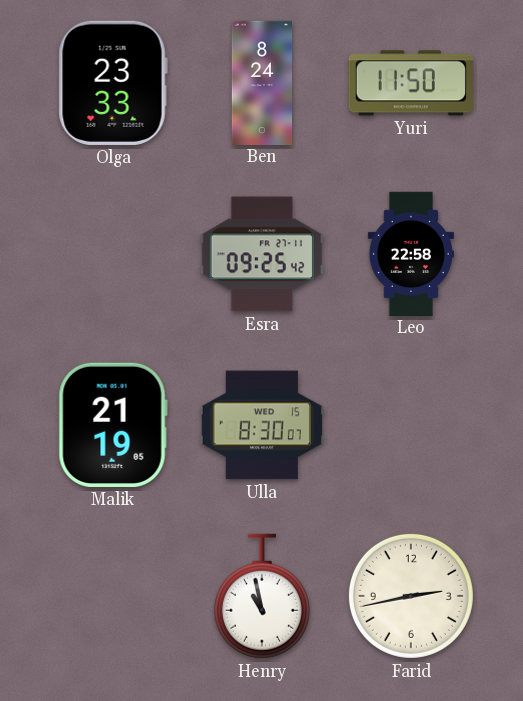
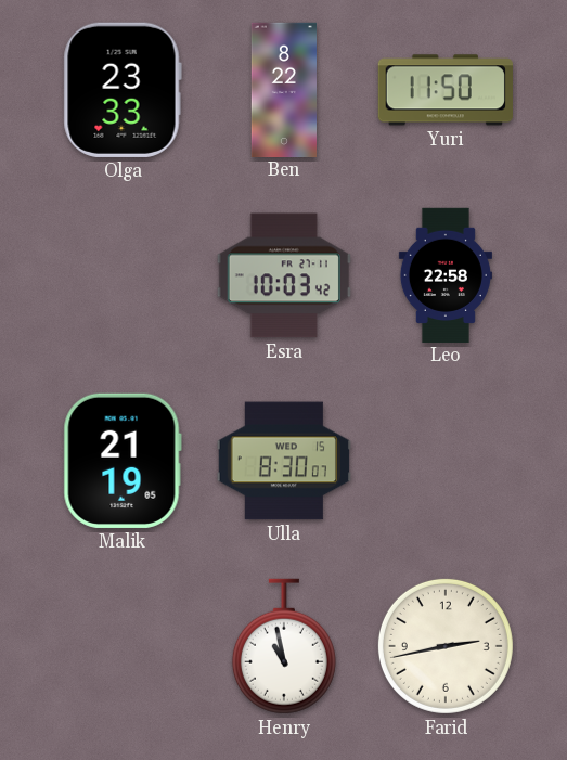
Ben: 8:24 -> 8:22 (283, 89)
Esra: 09:25 -> 10:03 (284, 275)
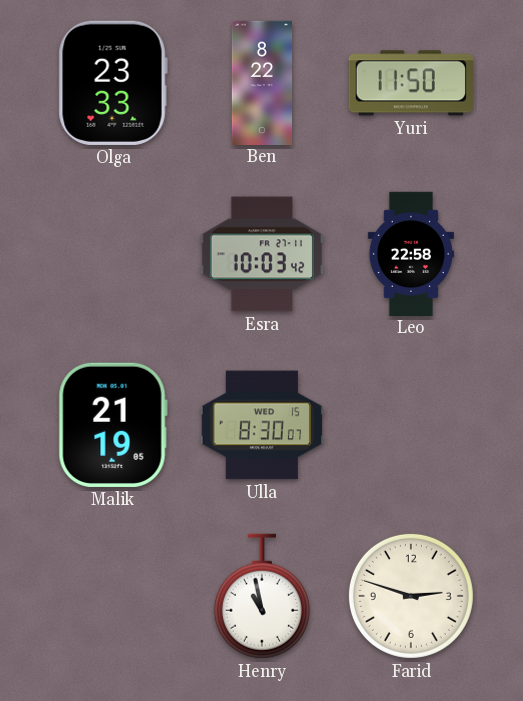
Farid: 2:43 -> 2:48 (411, 596)
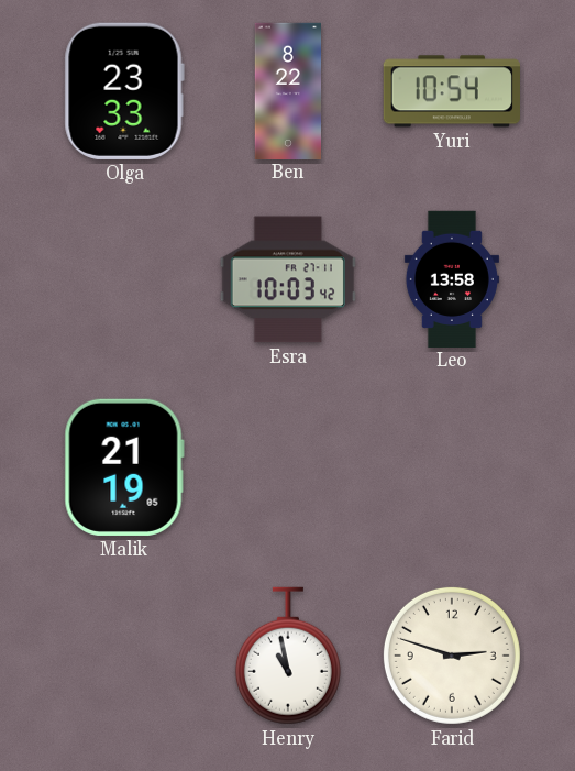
Yuri: 11:50 -> 10:54 (452, 91)
Leo: 22:58 -> 13:58 (452, 278)
Ulla: 8:30 -> none (261, 425)
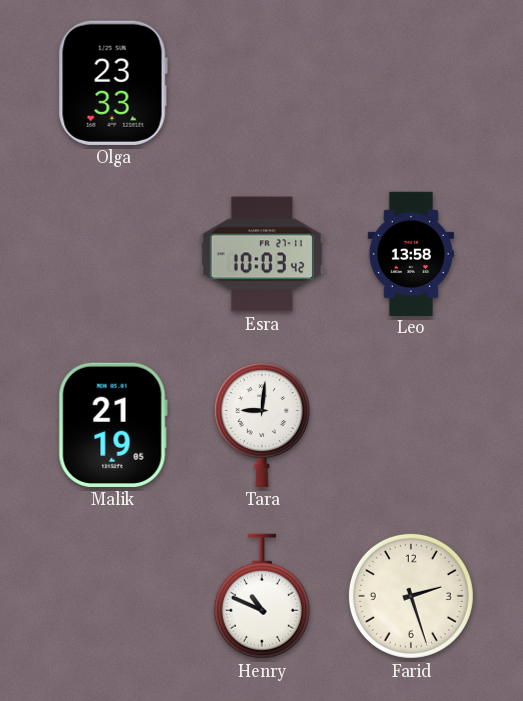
Ben: 8:22 -> none (287, 90)
Yuri: 10:54 -> none (452, 91)
Tara: none -> 9:01 (262, 425)
Henry: 10:58 -> 10:49 (262, 596)
Farid: 2:48 -> 2:27 (411, 596)
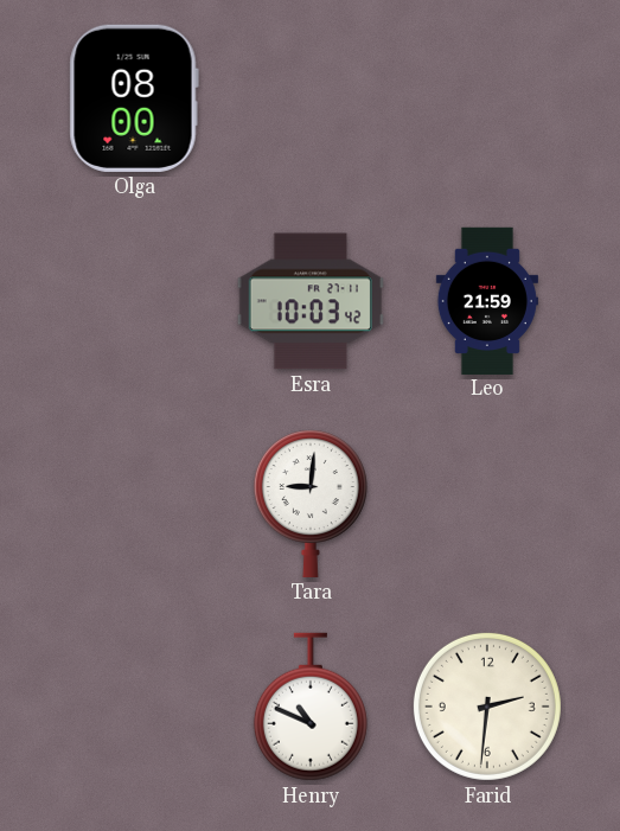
Olga: 23:33 -> 08:00 (134, 98)
Leo: 13:58 -> 21:59 (487, 300)
Malik: 21:19 -> none (113, 425)
Farid: 2:27 -> 2:31 (487, 707)
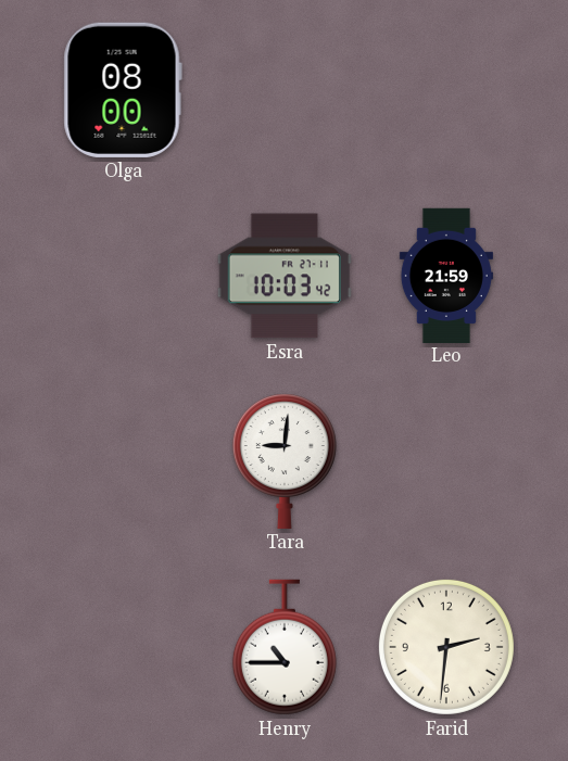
Henry: 10:49 -> 10:45 (285, 647)
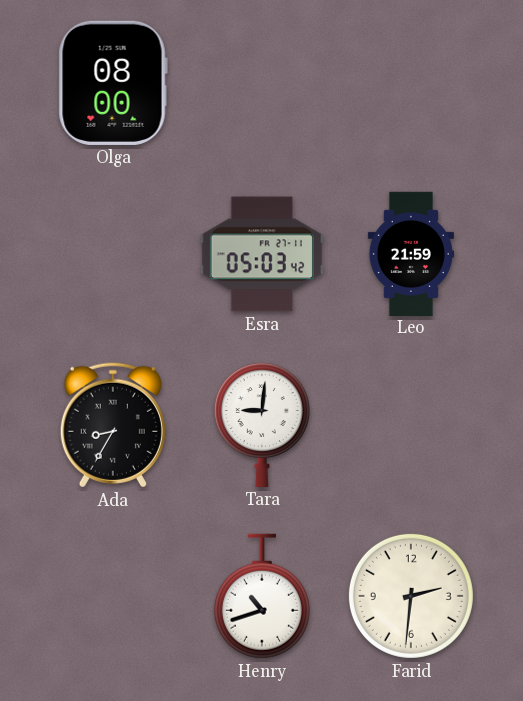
Esra: 10:03 -> 05:03 (262, 254)
Ada: none -> 8:35 (113, 425)
Henry: 10:45 -> 10:42 (262, 596)
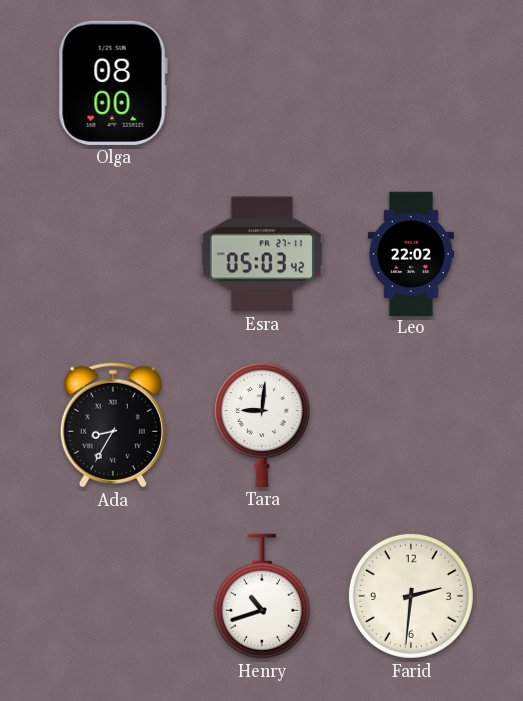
Leo: 21:59 -> 22:02 (411, 253)
